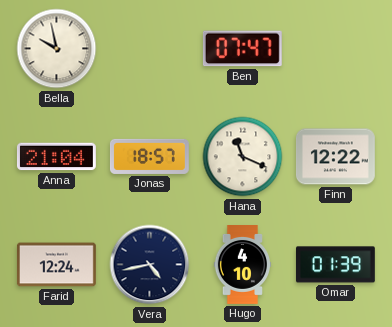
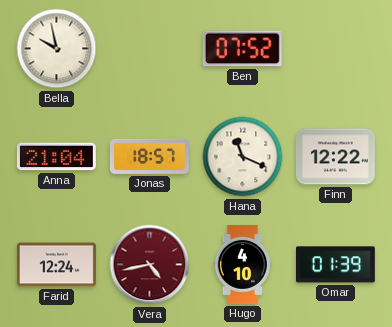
Ben: 07:47 -> 07:52 (242, 49)
Vera dial: navy -> burgundy (150, 265)
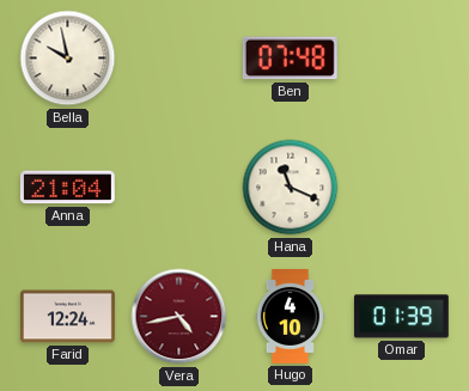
Ben: 07:52 -> 07:48 (290, 59)
Jonas: 18:57 -> none (149, 156)
Finn: 12:22 -> none (335, 157)
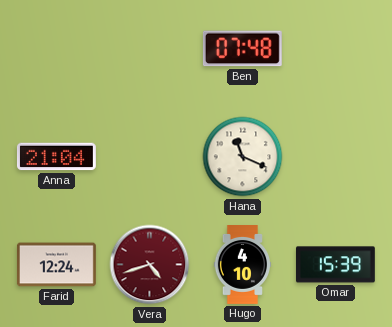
Bella: 9:58 -> none (68, 59)
Vera: 4:43 -> 4:42 (150, 265)
Omar: 01:39 -> 15:39 (335, 265)
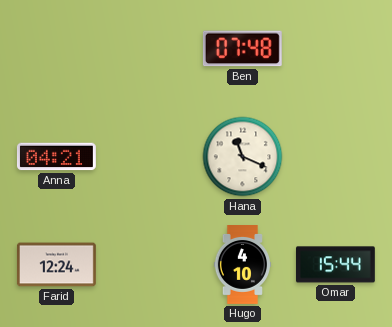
Anna: 21:04 -> 04:21 (56, 157)
Vera: 4:42 -> none (150, 265)
Omar: 15:39 -> 15:44 (335, 265)
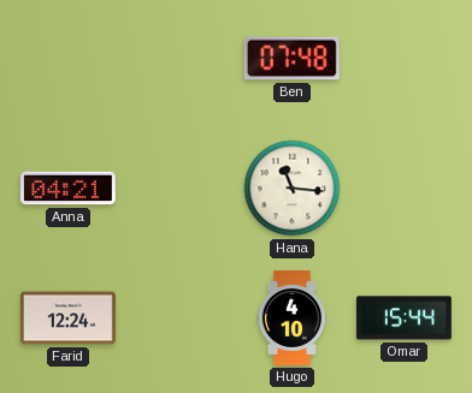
Hana: 11:19 -> 11:16 (293, 189)
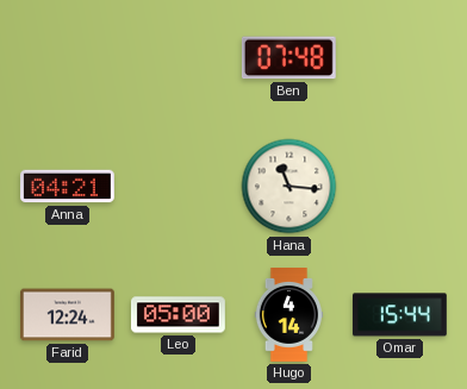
Leo: none -> 05:00 (178, 315)
Hugo: 4:10 -> 4:14 (289, 315)
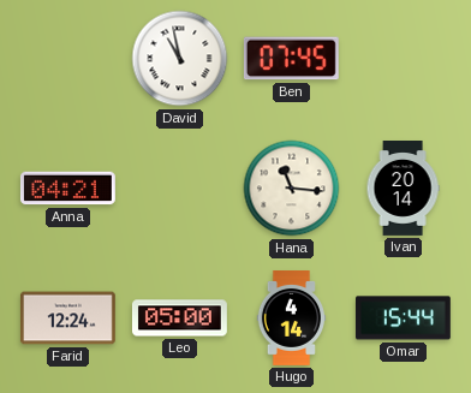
David: none -> 10:58 (180, 59)
Ben: 07:48 -> 07:45 (291, 59)
Ivan: none -> 20:14 (403, 189)
